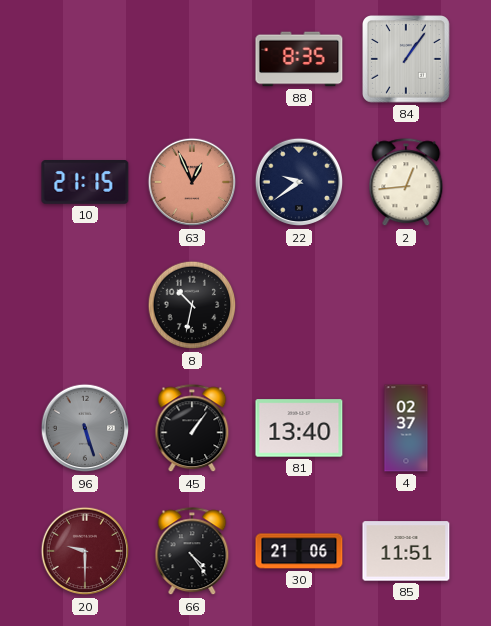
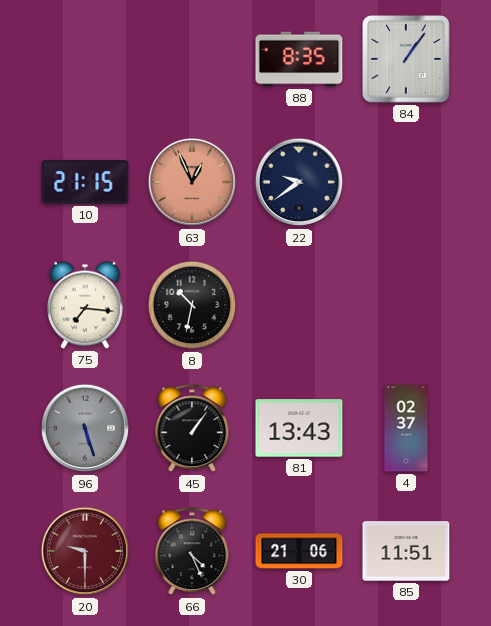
2: 12:44 -> none (406, 183)
75: none -> 7:16 (85, 305)
81: 13:40 -> 13:43 (299, 428)
66: 4:24 -> 4:26 (192, 552)
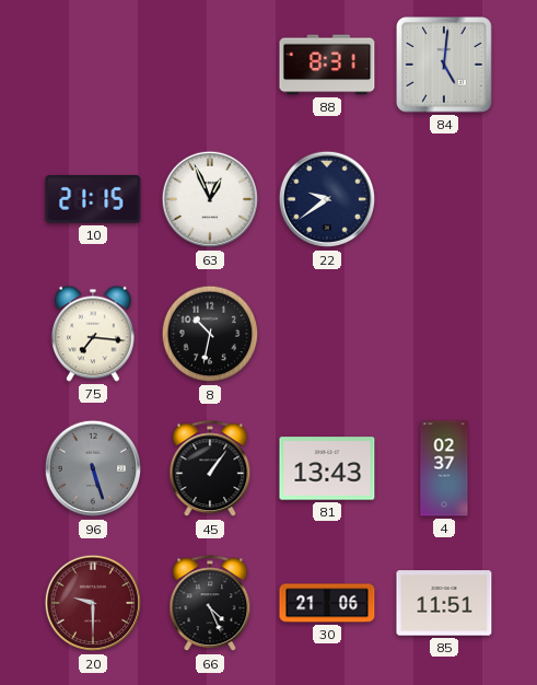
88: 8:35 -> 8:31 (327, 65)
84: 1:06 -> 5:01 (445, 66)
63 dial: salmon -> white (210, 199)
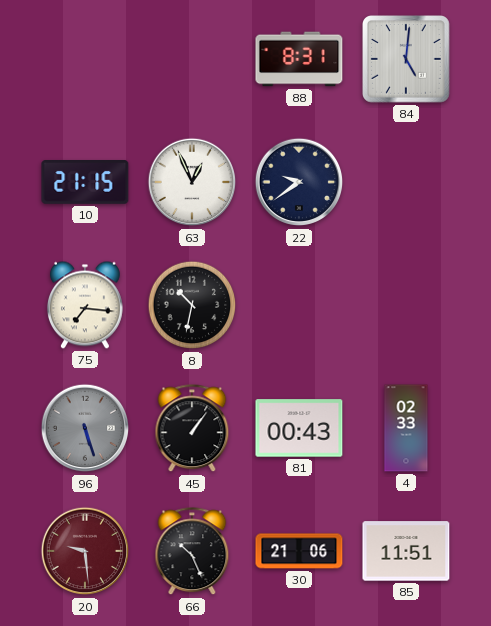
81: 13:43 -> 00:43 (299, 428)
4: 02:37 -> 02:33 (406, 428)
20: 9:30 -> 9:29 (85, 551)
66: 4:26 -> 10:26 (192, 552)
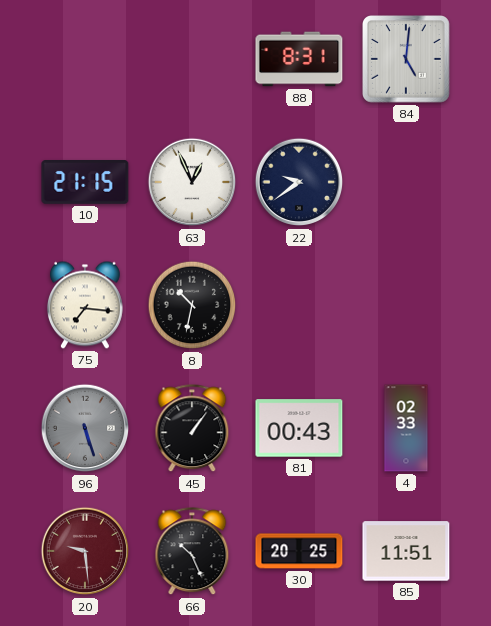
30: 21:06 -> 20:25 (299, 551)
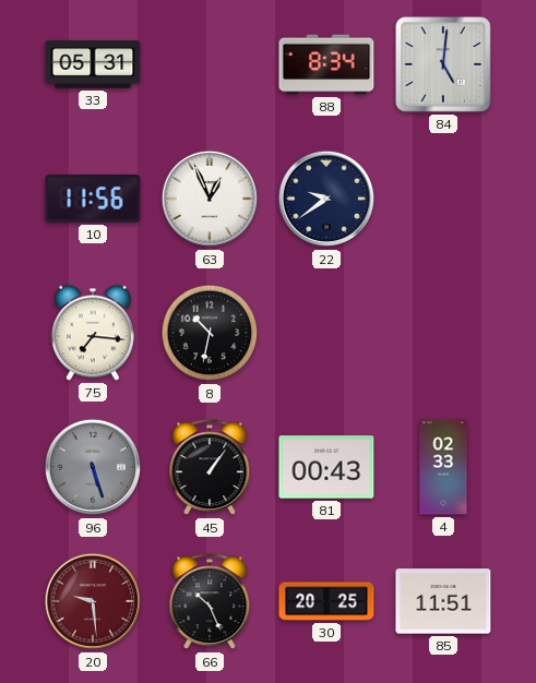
33: none -> 05:31 (93, 64)
88: 8:31 -> 8:34 (326, 64)
10: 21:15 -> 11:56 (93, 200)
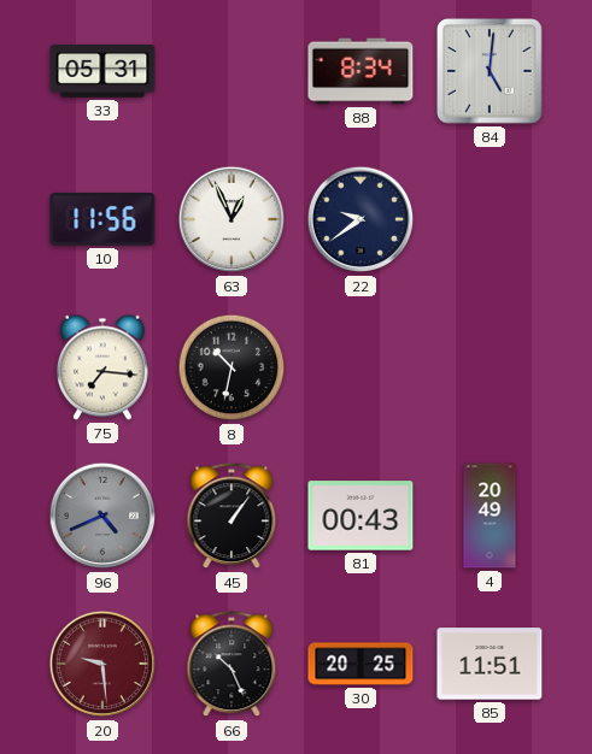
96: 5:27 -> 4:41 (102, 516)
4: 02:33 -> 20:49 (490, 516)
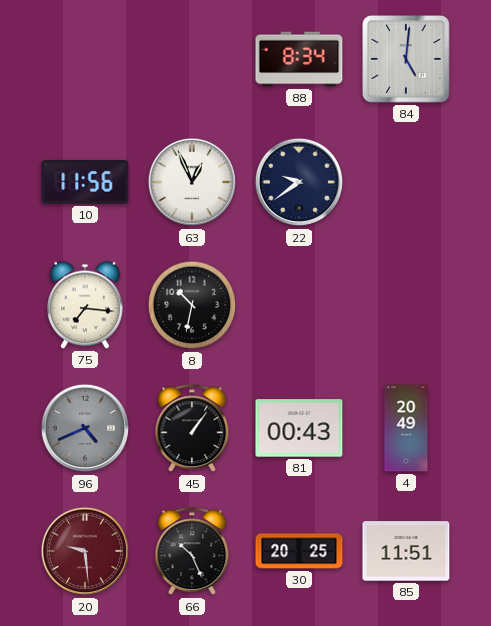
33: 05:31 -> none (102, 71)
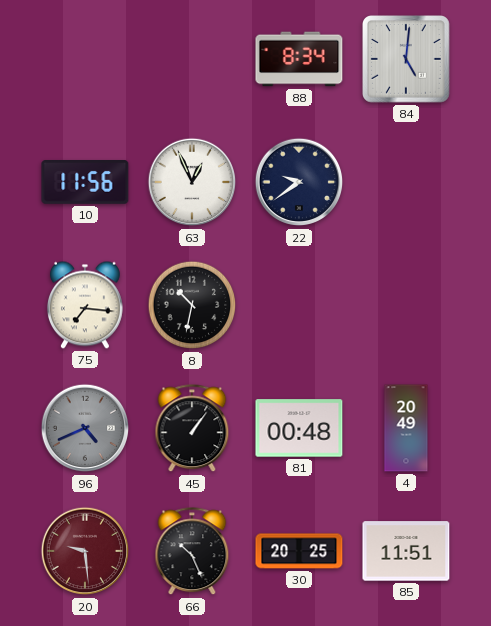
81: 00:43 -> 00:48 (299, 428)
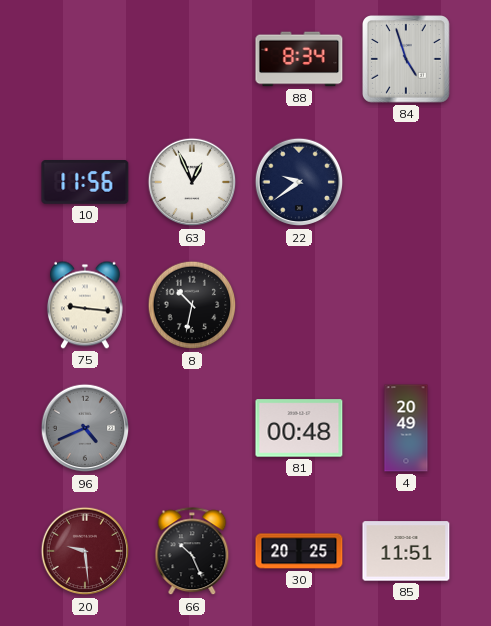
84: 5:01 -> 4:57 (407, 60)
75: 7:16 -> 9:16 (85, 305)
45: 1:06 -> none (192, 429)
